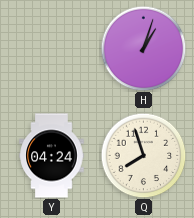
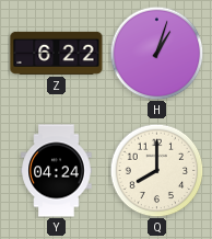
Z: none -> 6:22 (57, 53)
Q: 7:57 -> 8:00 (156, 170)
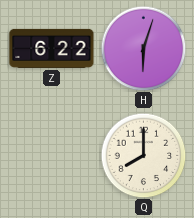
H: 1:03 -> 6:03 (143, 48)
Y: 04:24 -> none (57, 171)
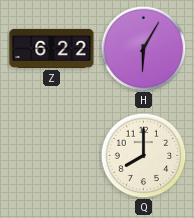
H: 6:03 -> 6:05 (143, 48)
